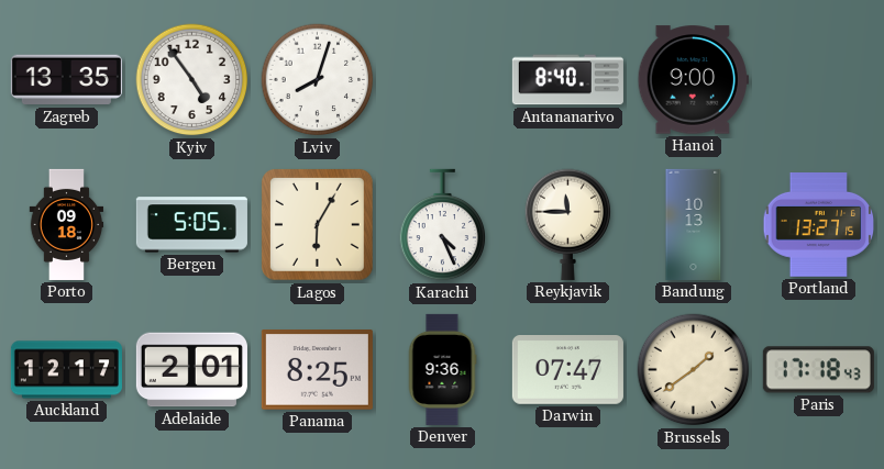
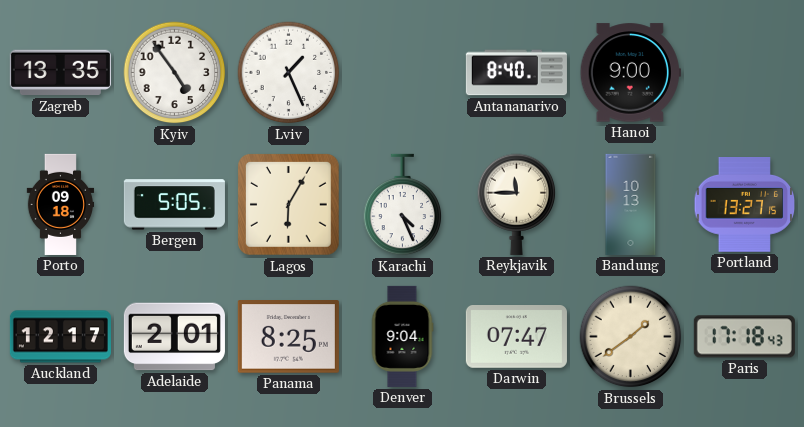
Lviv: 8:03 -> 1:26 (289, 73)
Denver: 9:36 -> 9:04 (402, 336)
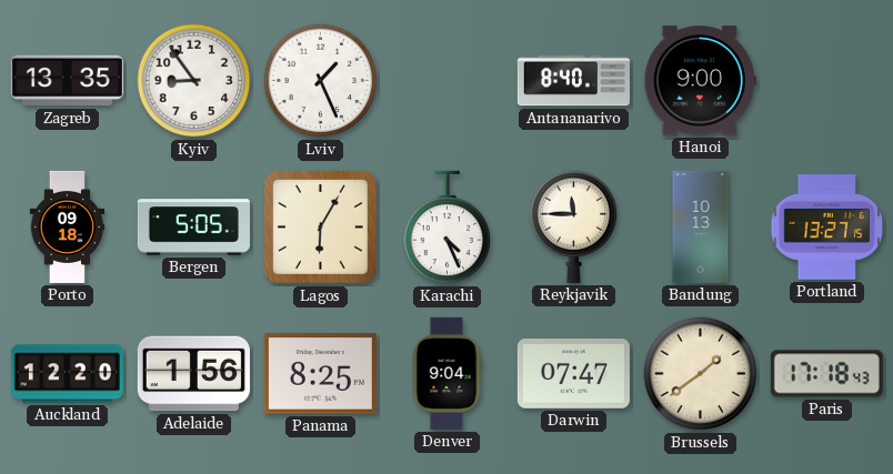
Kyiv: 4:54 -> 8:54 (194, 81)
Auckland: 12:17 -> 12:20 (67, 374)
Adelaide: 2:01 -> 1:56 (193, 374)
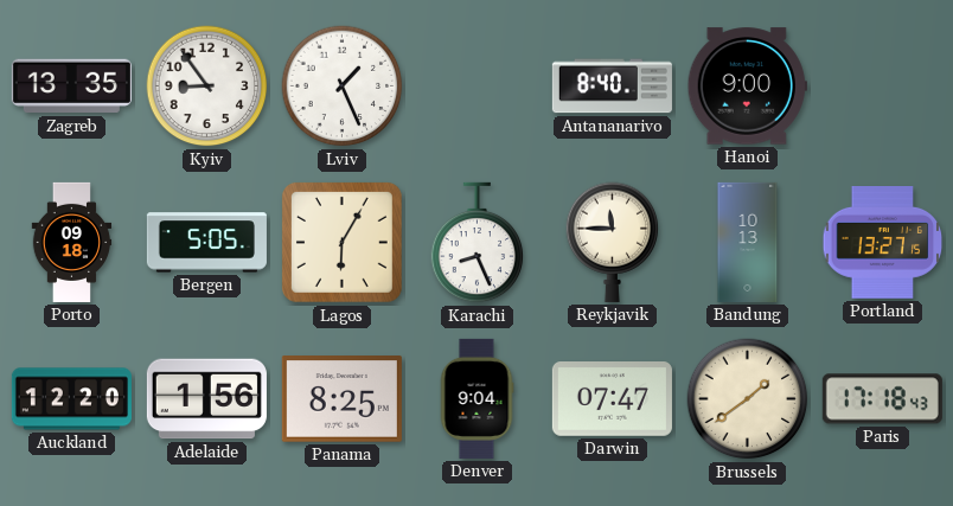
Karachi: 4:26 -> 8:26 (478, 243)
